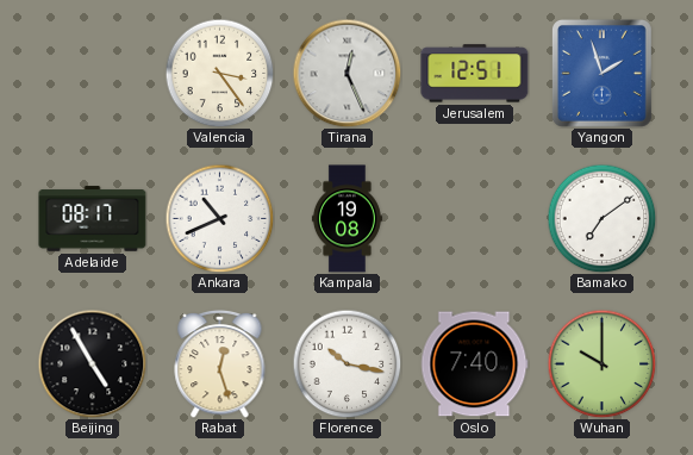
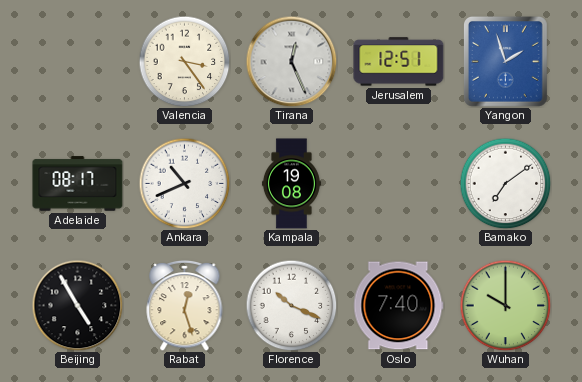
Florence: 10:17 -> 10:19 (291, 305)
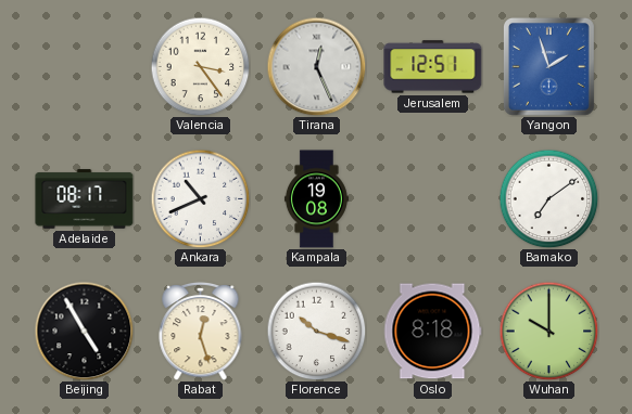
Florence: 10:19 -> 10:18 (316, 331)
Oslo: 7:40 -> 8:18 (433, 332)
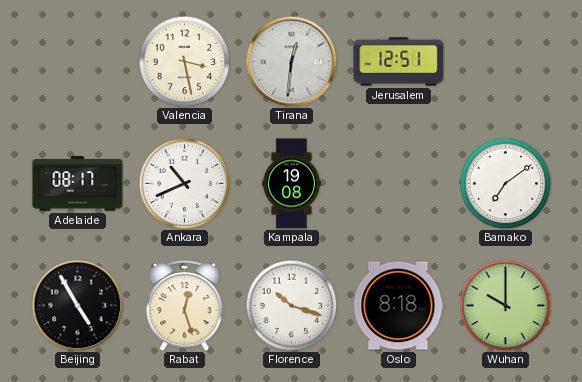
Valencia: 3:24 -> 3:28 (184, 61)
Tirana: 12:26 -> 12:31 (291, 61)
Yangon: 1:57 -> none (548, 66)
